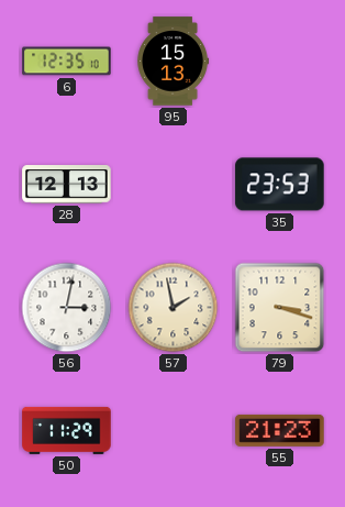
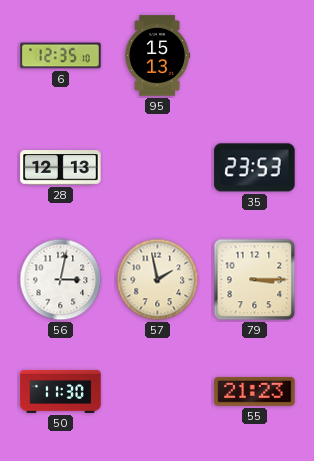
79: 3:18 -> 3:15 (255, 280)
50: 11:29 -> 11:30 (61, 391)
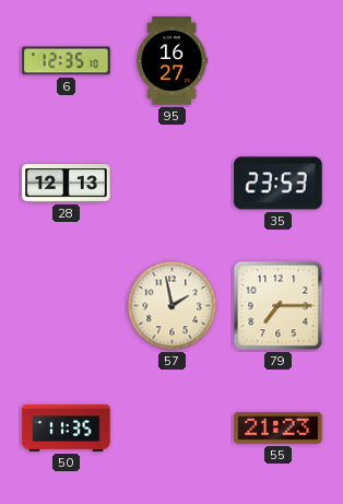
95: 15:13 -> 16:27 (173, 61)
56: 3:02 -> none (61, 280)
79: 3:15 -> 7:15 (279, 306)
50: 11:30 -> 11:35 (67, 427)
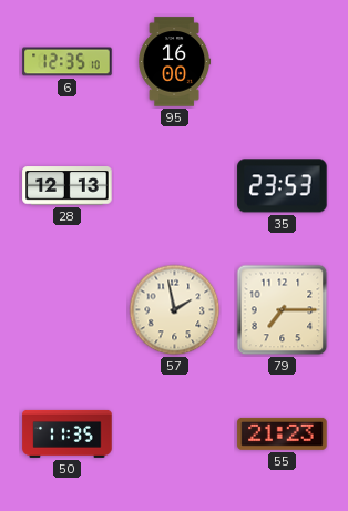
95: 16:27 -> 16:00 (175, 62)
